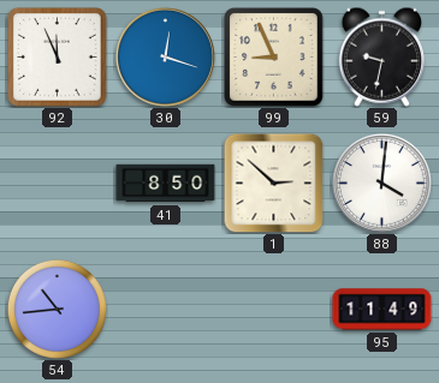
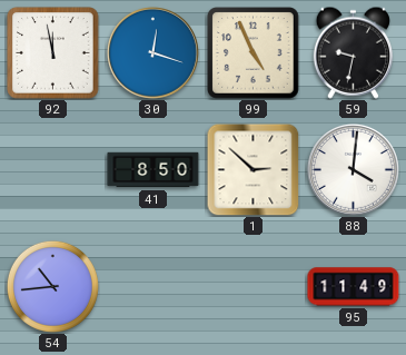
92: 11:56 -> 11:58 (53, 53)
99: 8:56 -> 4:56 (254, 53)
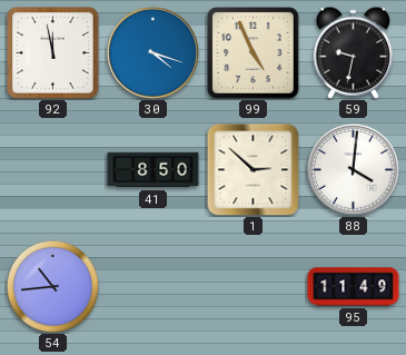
30: 12:18 -> 4:18 (152, 52)
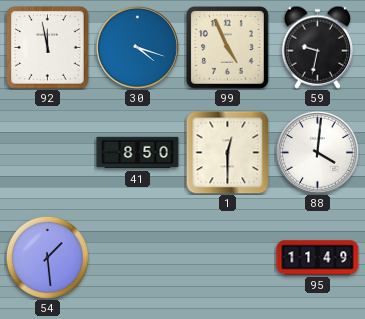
1: 2:52 -> 12:30 (227, 152)
54: 10:44 -> 1:29 (47, 257)
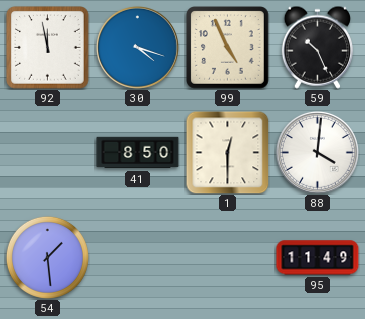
59: 9:32 -> 10:26 (317, 47)
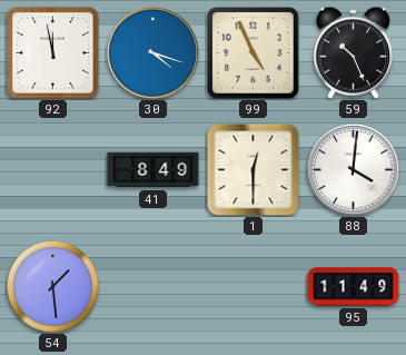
41: 8:50 -> 8:49 (154, 170)
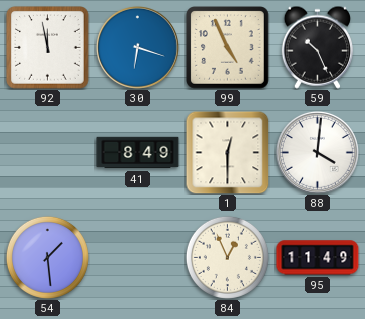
30: 4:18 -> 6:18 (137, 47)
84: none -> 12:56 (227, 257)
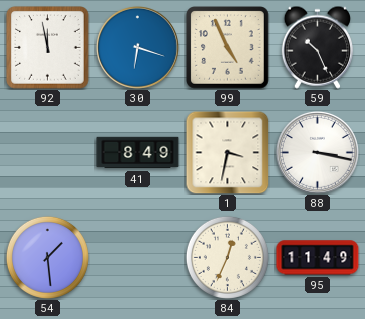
1: 12:30 -> 3:32 (227, 152)
88: 4:01 -> 3:17 (317, 152)
84: 12:56 -> 12:34 (227, 257)
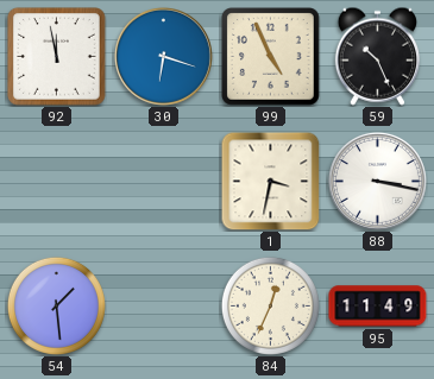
41: 8:49 -> none (138, 153)
